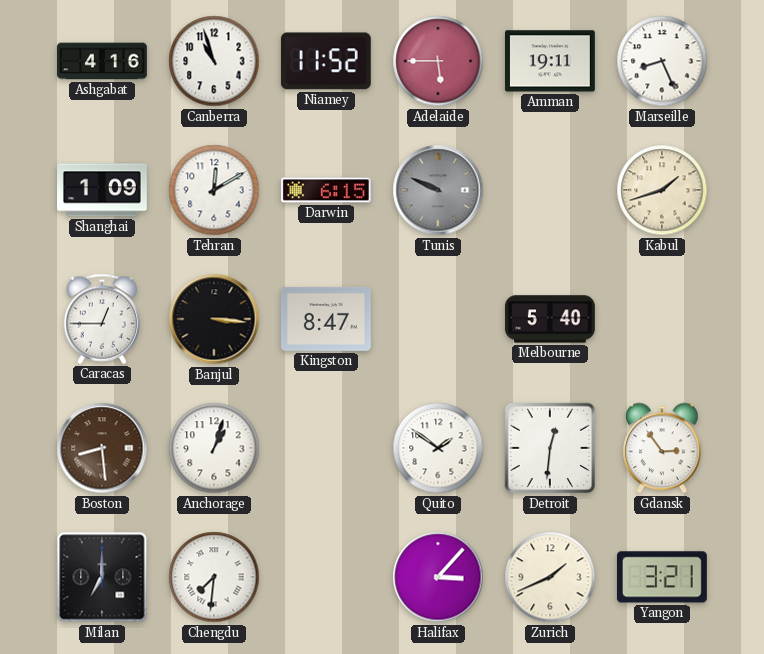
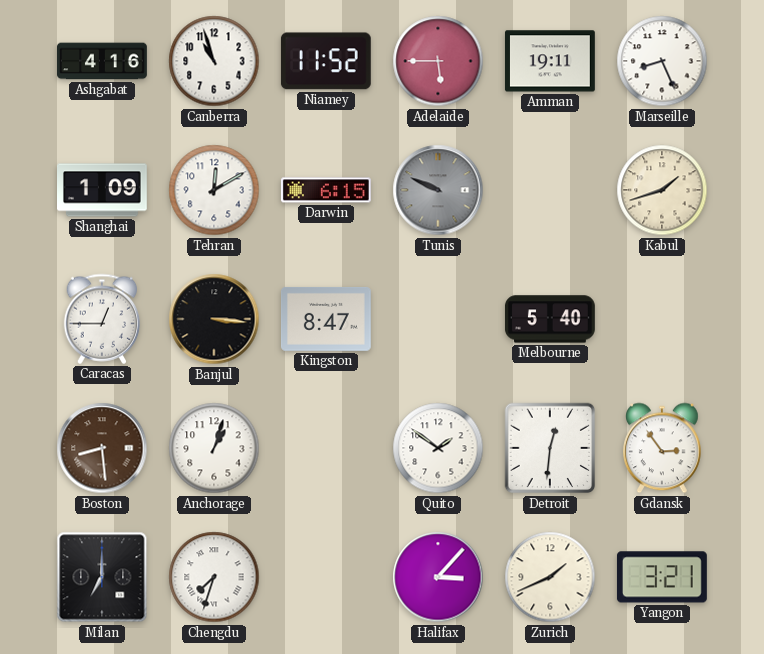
Chengdu: 7:31 -> 7:33 (214, 577)
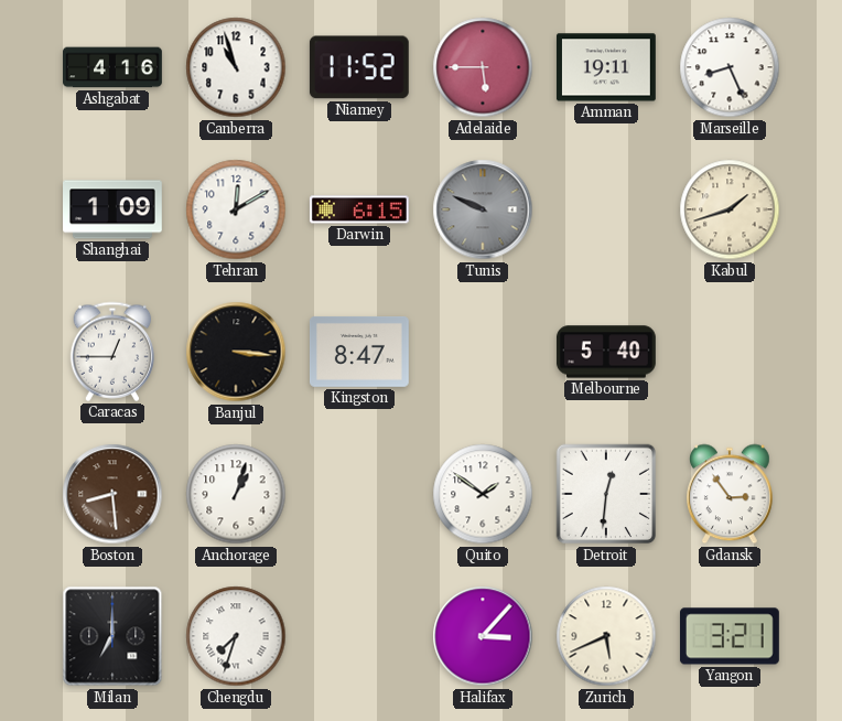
Zurich: 1:41 -> 5:41 (606, 636)
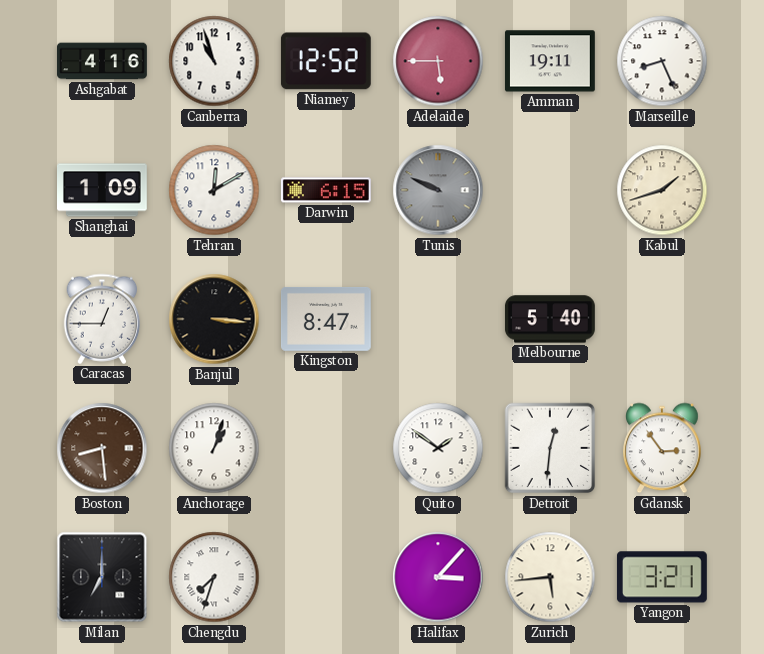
Niamey: 11:52 -> 12:52 (326, 61)
Zurich: 5:41 -> 5:44 (550, 577)
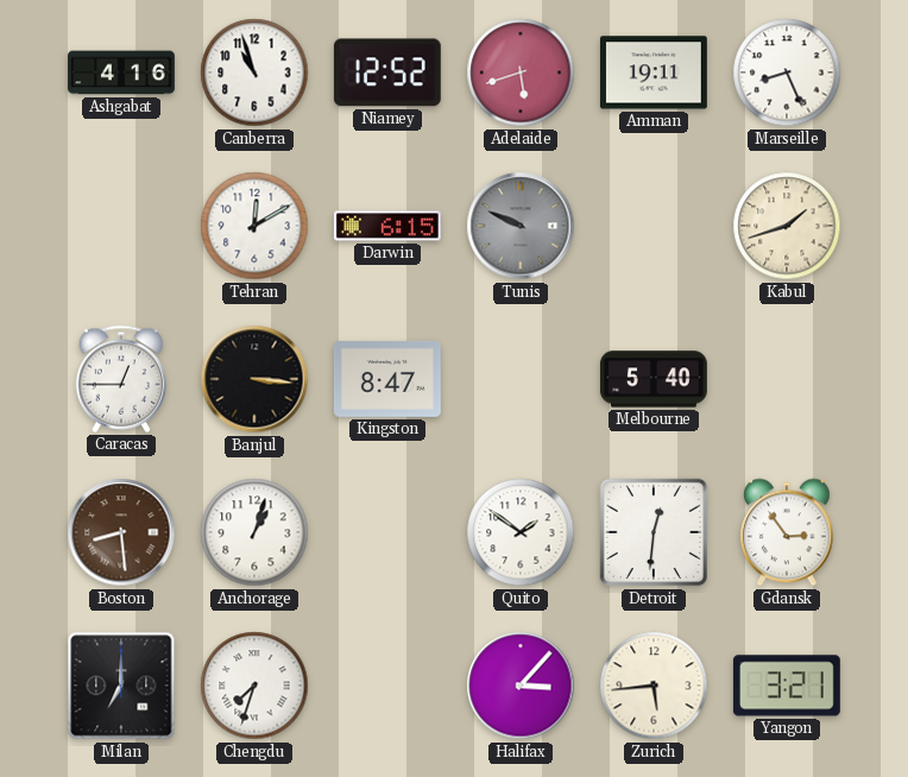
Adelaide: 5:45 -> 5:42 (521, 72)
Shanghai: 1:09 -> none (103, 190)
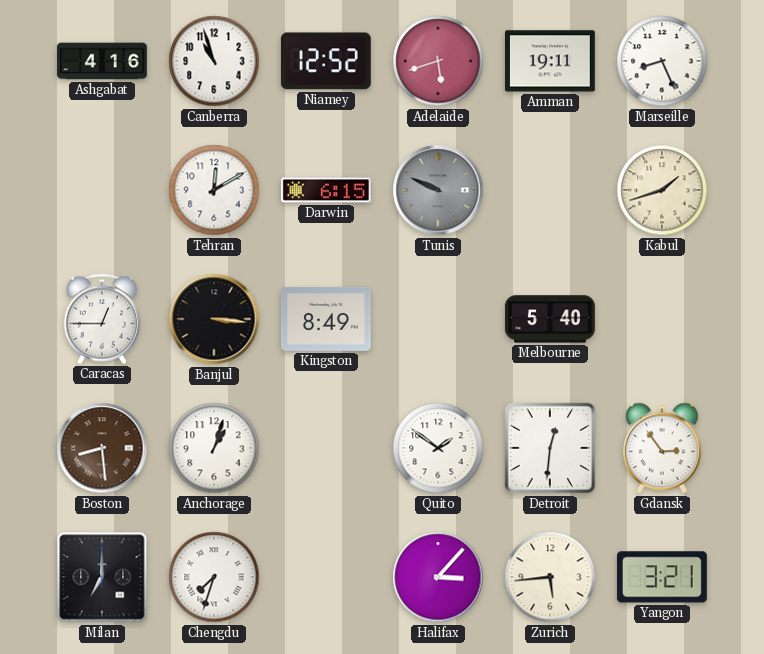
Kingston: 8:47 -> 8:49 (326, 319)
